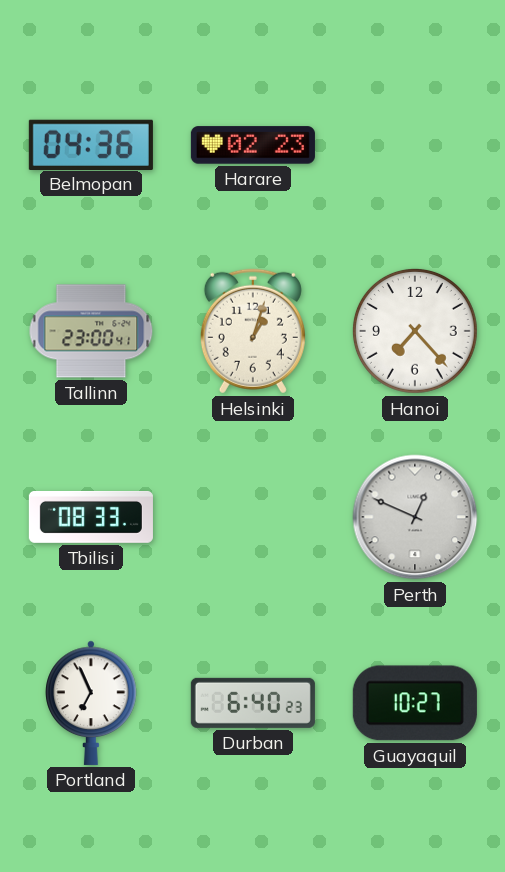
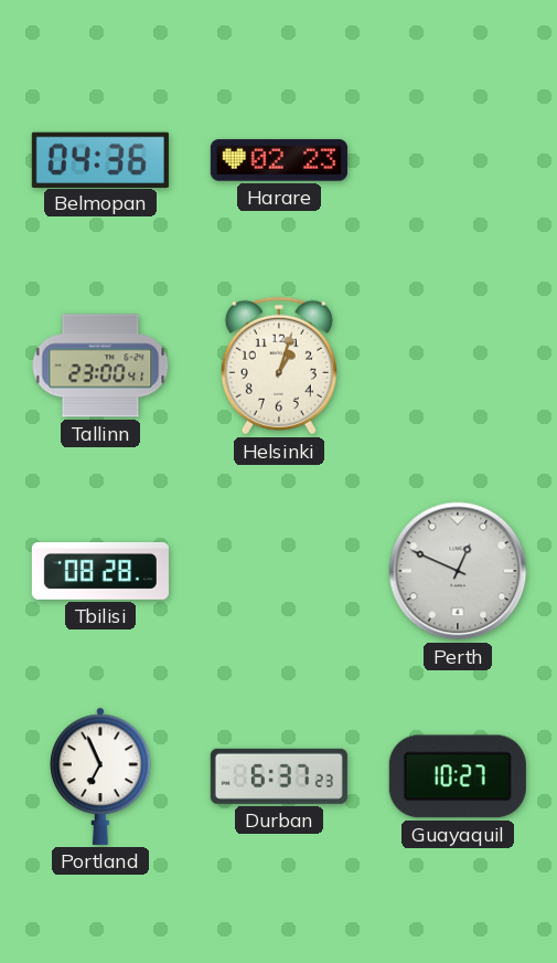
Hanoi: 7:23 -> none (415, 331)
Tbilisi: 08:33 -> 08:28 (100, 571)
Durban: 6:40 -> 6:37 (279, 776)
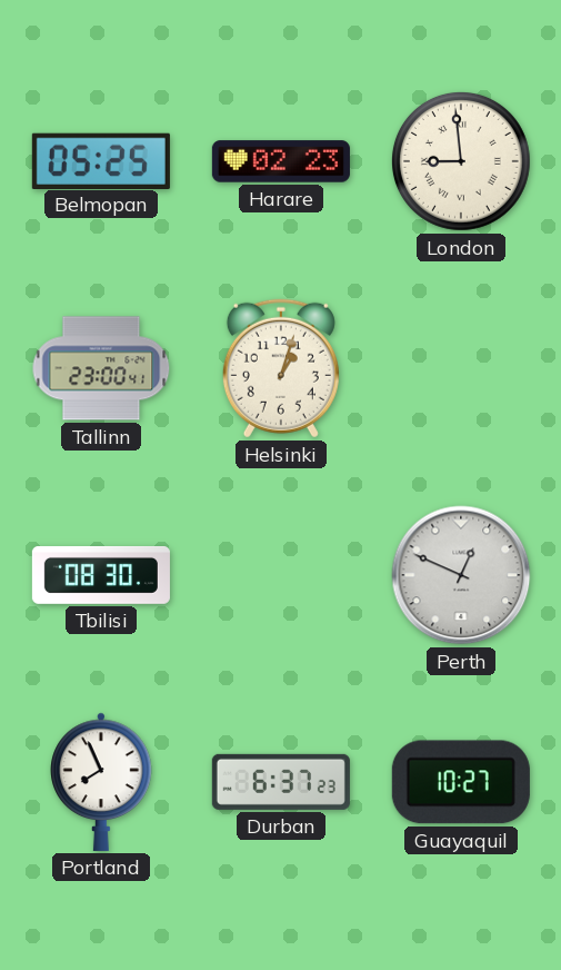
Belmopan: 04:36 -> 05:25 (101, 160)
London: none -> 8:59 (461, 161)
Tbilisi: 08:28 -> 08:30 (101, 575)
Portland: 6:56 -> 7:56 (101, 782)
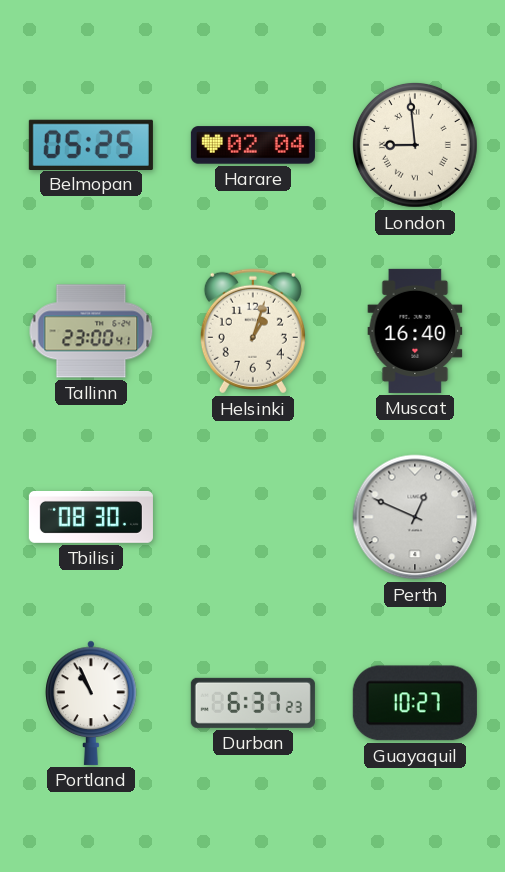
Harare: 02:23 -> 02:04 (253, 145)
Muscat: none -> 16:40 (415, 331)
Portland: 7:56 -> 10:56 (91, 703)
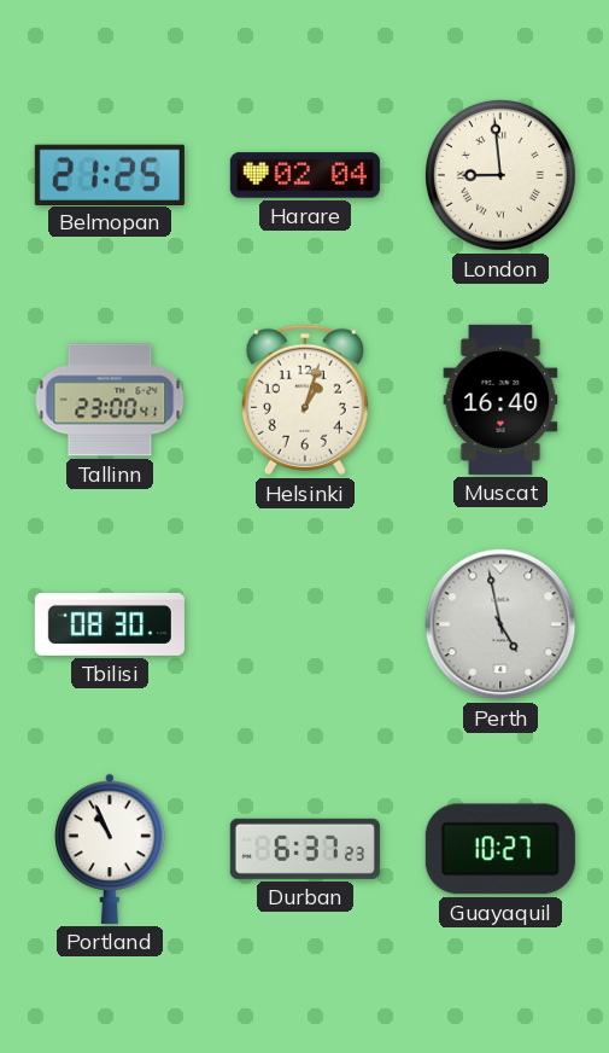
Belmopan: 05:25 -> 21:25 (110, 174)
Perth: 12:49 -> 4:58 (500, 624)
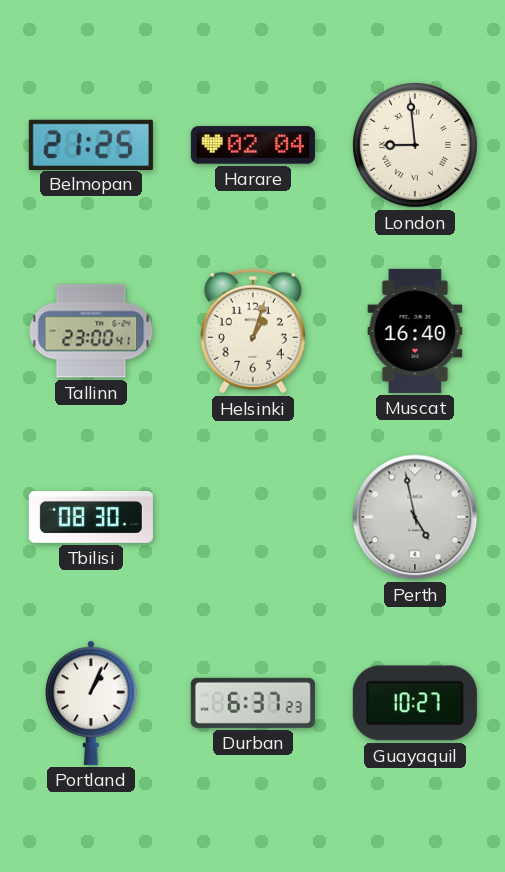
Portland: 10:56 -> 1:04 (91, 703)
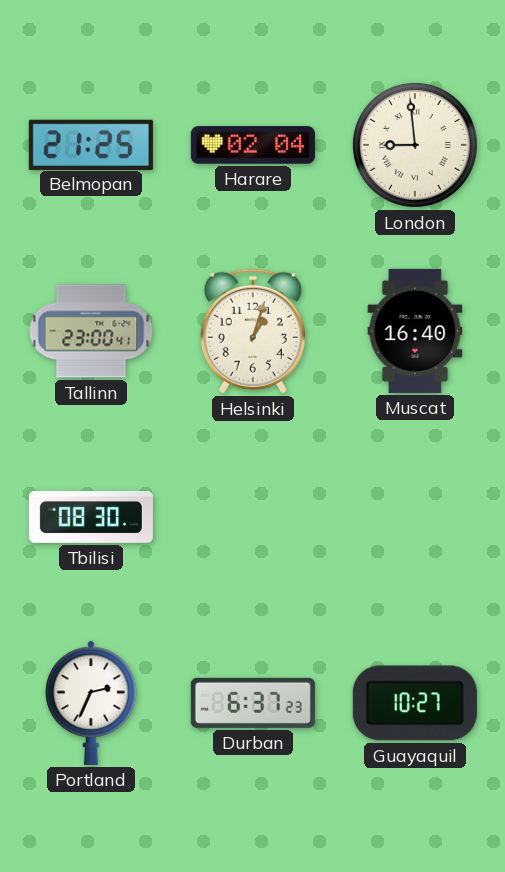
Perth: 4:58 -> none (415, 517)
Portland: 1:04 -> 2:34 (91, 703)
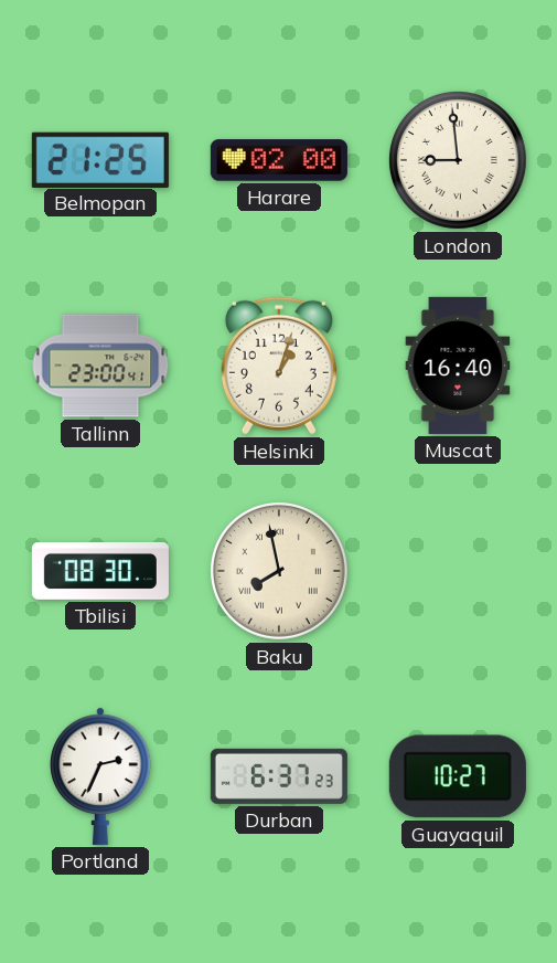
Harare: 02:04 -> 02:00 (279, 160)
Baku: none -> 7:58 (279, 571)
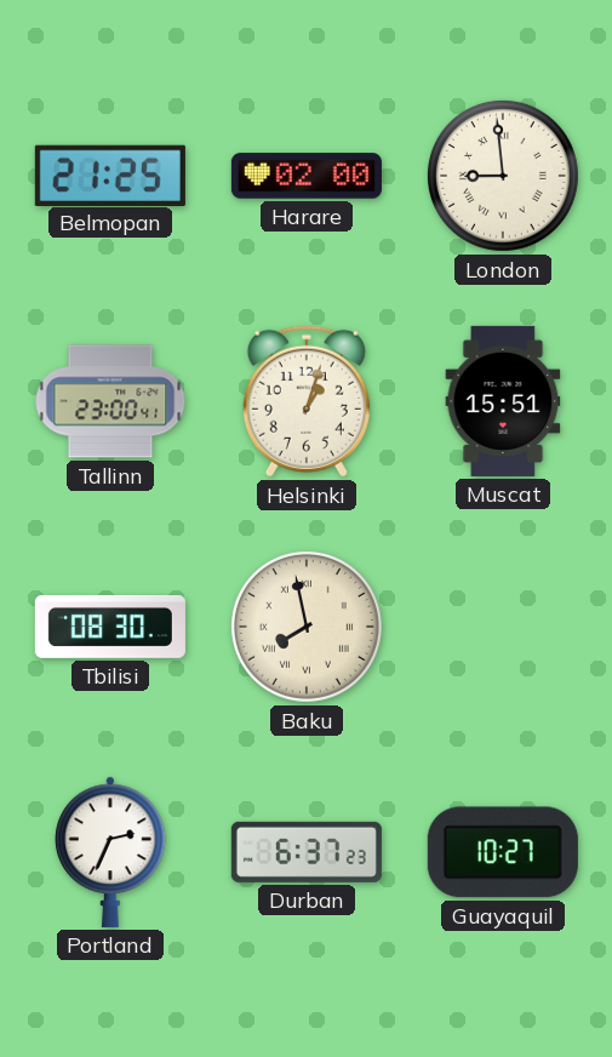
Muscat: 16:40 -> 15:51 (503, 401)
